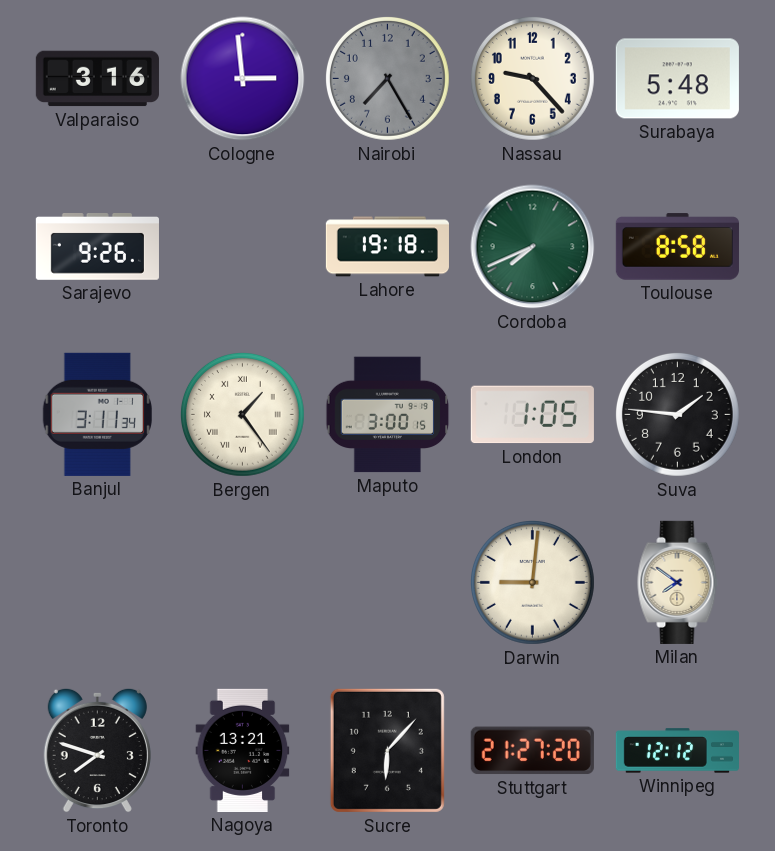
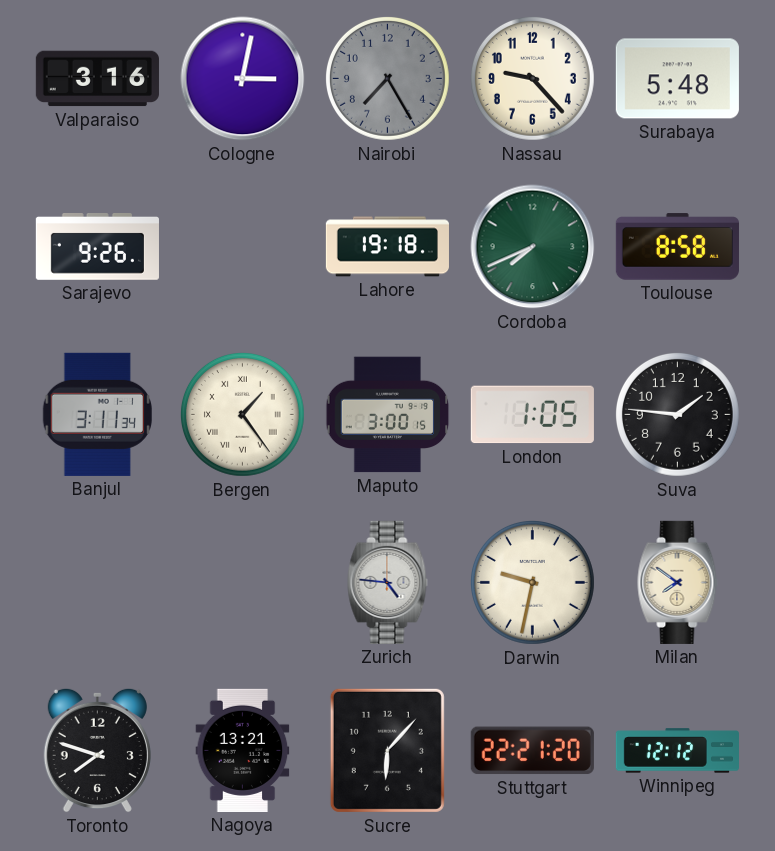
Cologne: 2:59 -> 3:02 (243, 79)
Zurich: none -> 4:46 (388, 582)
Darwin: 9:01 -> 9:32 (532, 582)
Stuttgart: 21:27 -> 22:21 (532, 751)
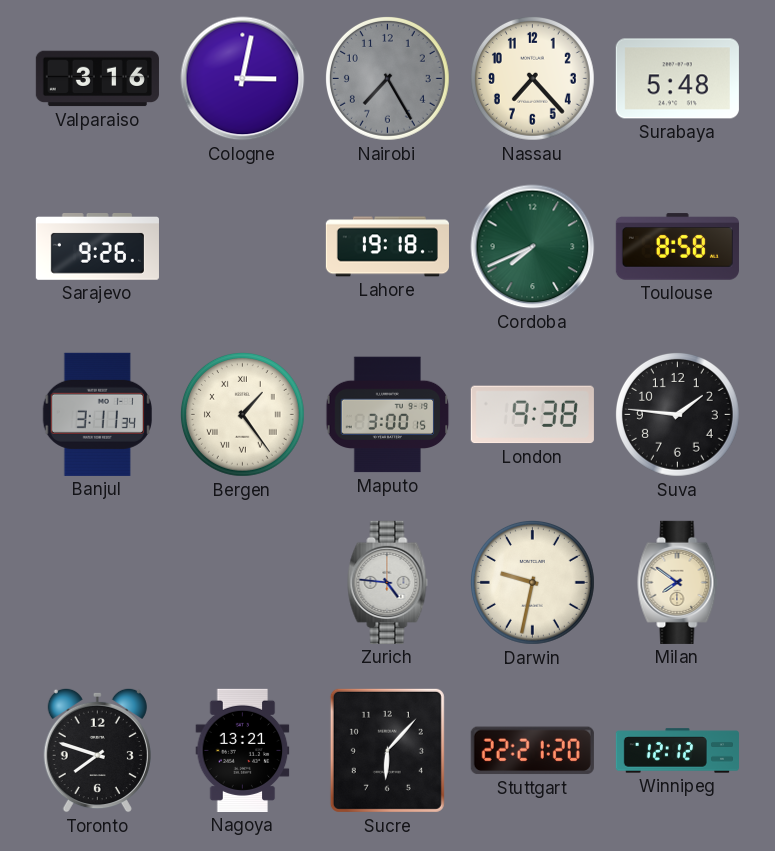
Nassau: 9:23 -> 7:23 (532, 78)
London: 1:05 -> 9:38 (532, 415)
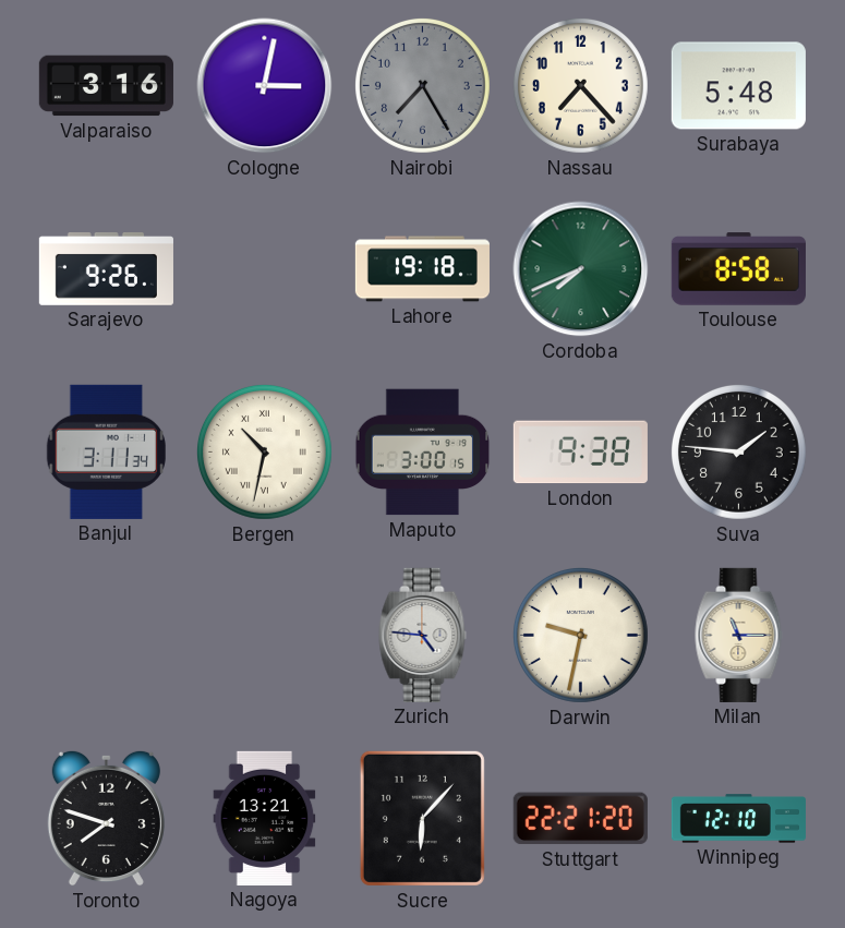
Bergen: 1:24 -> 10:32 (264, 451)
Milan: 7:51 -> 11:15 (739, 635)
Winnipeg: 12:12 -> 12:10 (738, 819)
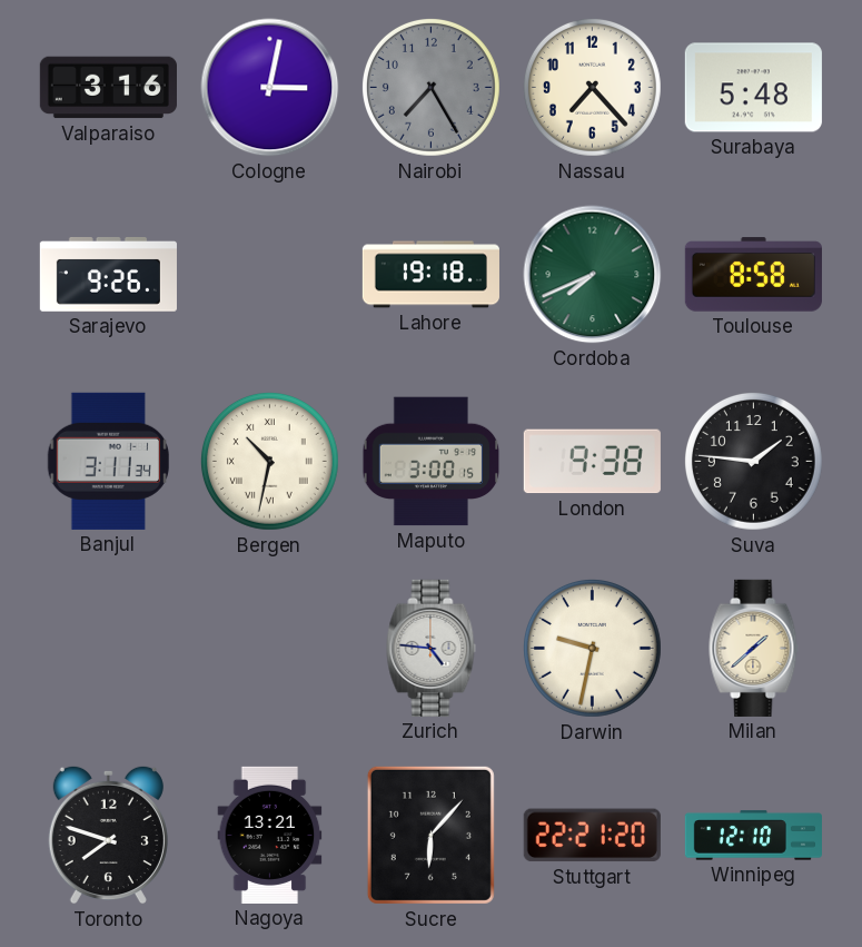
Milan: 11:15 -> 1:38 (754, 648)
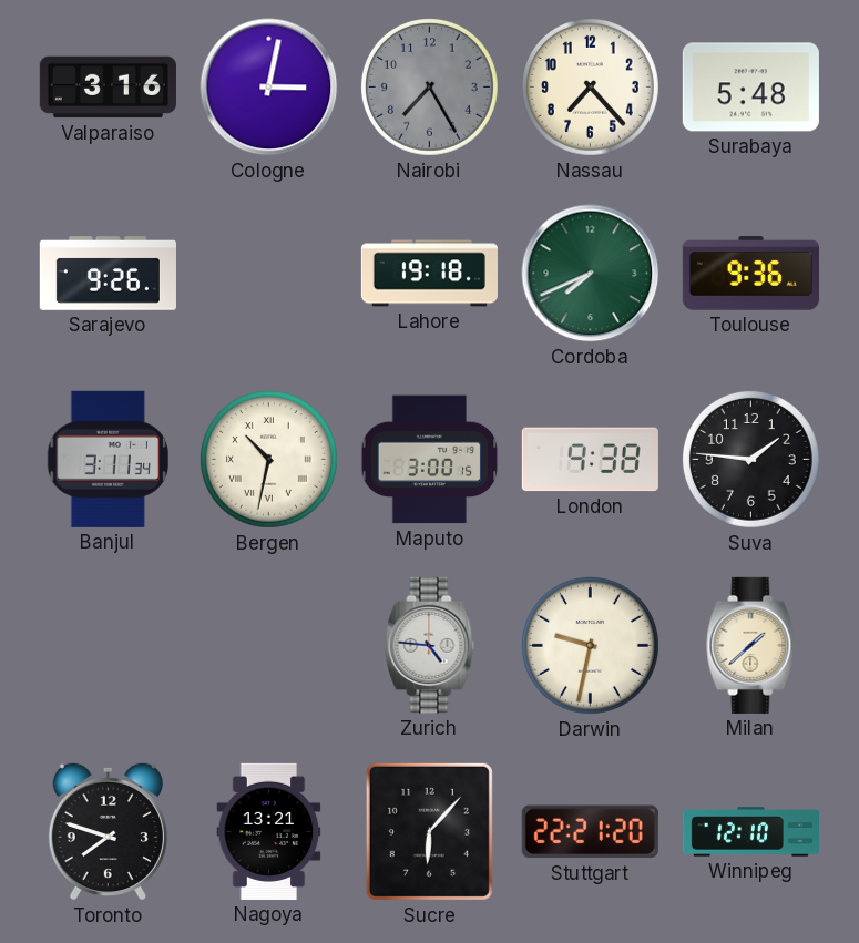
Toulouse: 8:58 -> 9:36 (750, 274)
